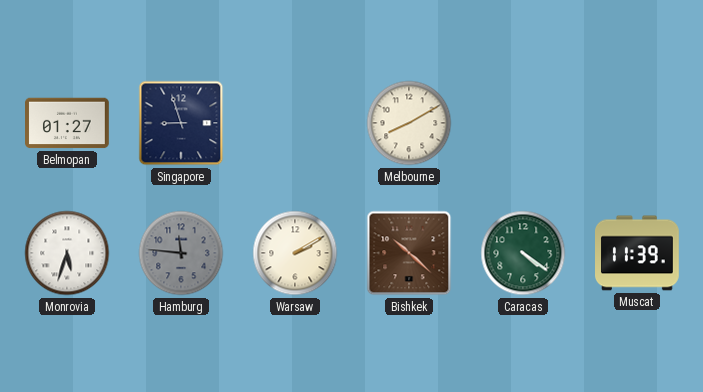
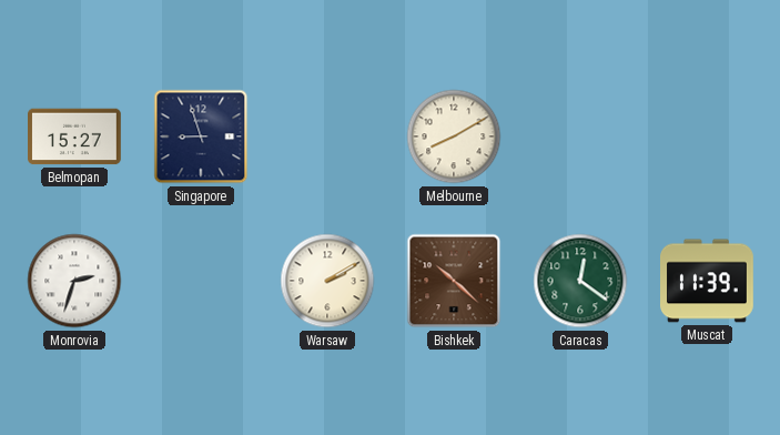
Belmopan: 01:27 -> 15:27 (75, 136)
Monrovia: 5:33 -> 2:33 (74, 281)
Hamburg: 11:46 -> none (181, 253)
Caracas: 4:21 -> 12:21 (580, 281)
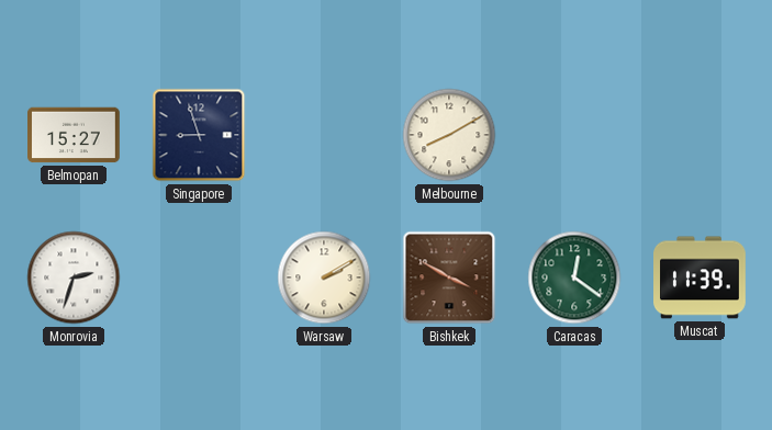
Bishkek: 10:22 -> 3:50 (449, 278)
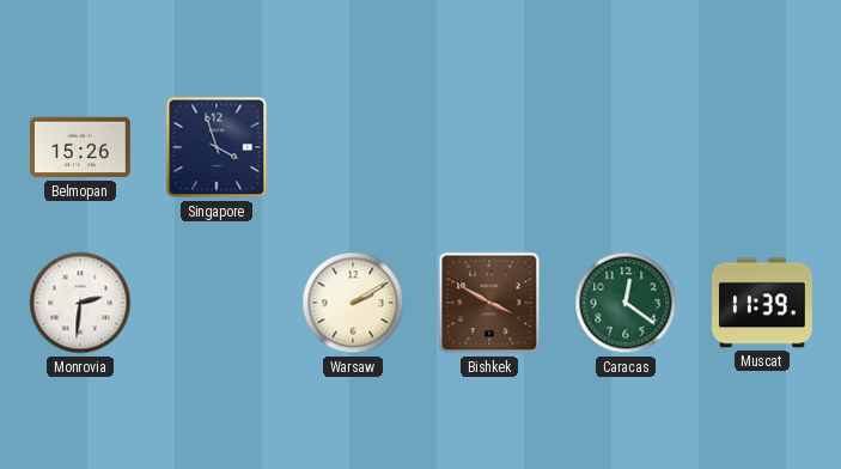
Belmopan: 15:27 -> 15:26 (81, 147)
Singapore: 8:57 -> 3:57 (217, 147)
Melbourne: 8:10 -> none (449, 135)
Monrovia: 2:33 -> 2:31 (80, 303)
